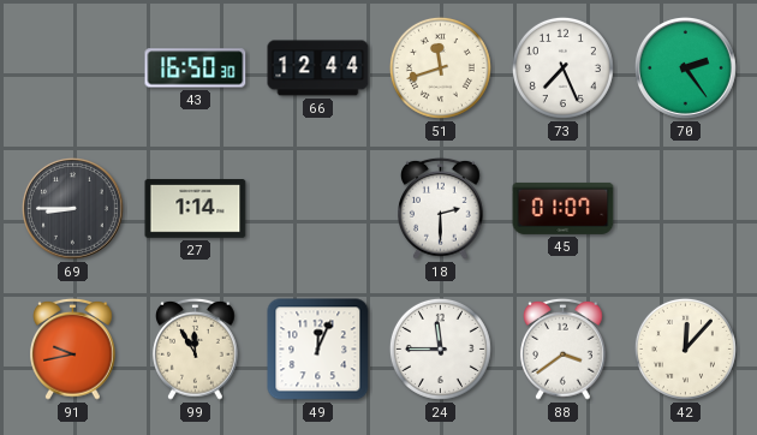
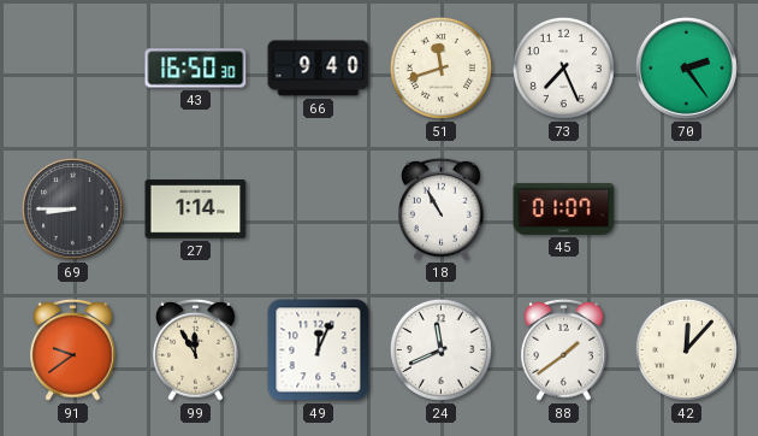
66: 12:44 -> 9:40 (319, 69)
18: 2:30 -> 10:55 (442, 208)
91: 9:43 -> 9:39 (73, 349)
24: 11:45 -> 11:41 (440, 349)
88: 3:39 -> 1:39 (564, 349)
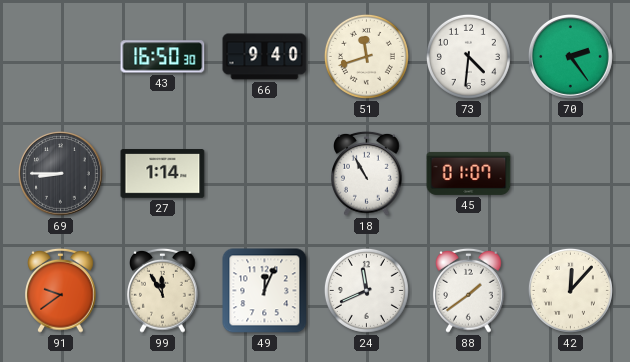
73: 7:26 -> 4:31 (468, 56)
